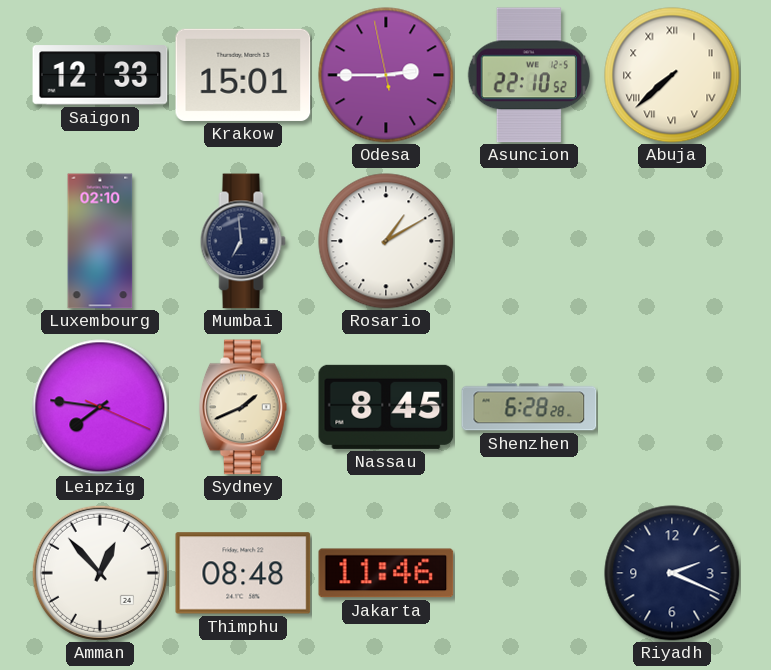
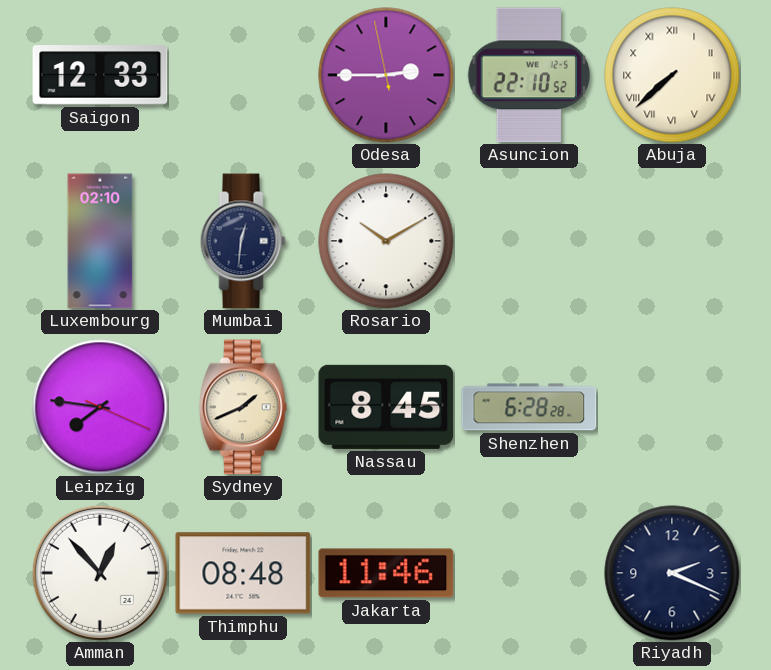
Krakow: 15:01 -> none (243, 75)
Mumbai: 6:59 -> 12:31 (243, 241)
Rosario: 1:10 -> 10:10 (386, 241)
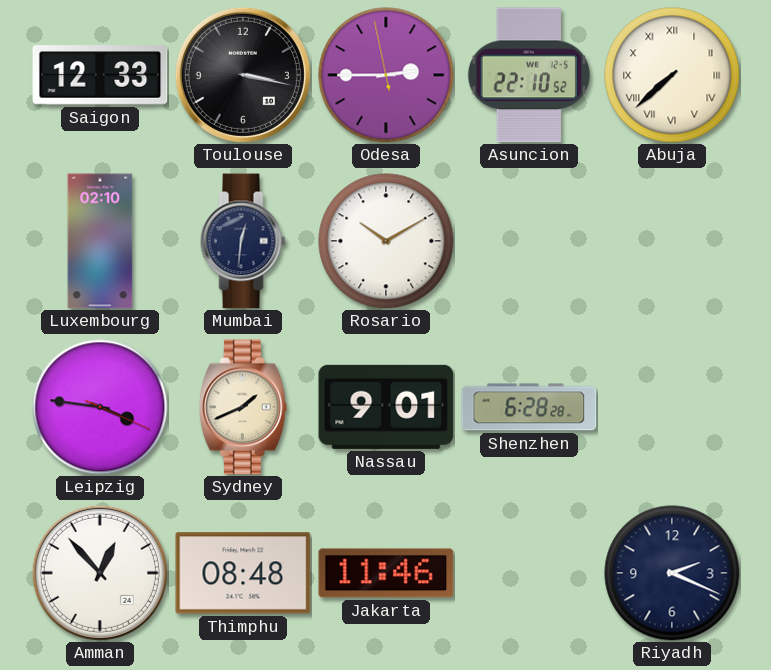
Toulouse: none -> 3:17 (243, 75)
Leipzig: 7:46 -> 3:46 (100, 407)
Nassau: 8:45 -> 9:01 (386, 407)
